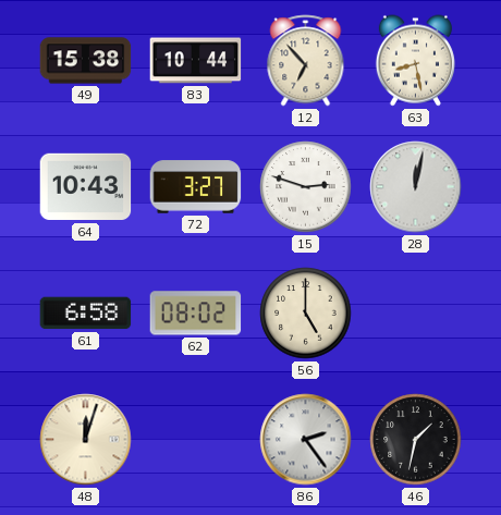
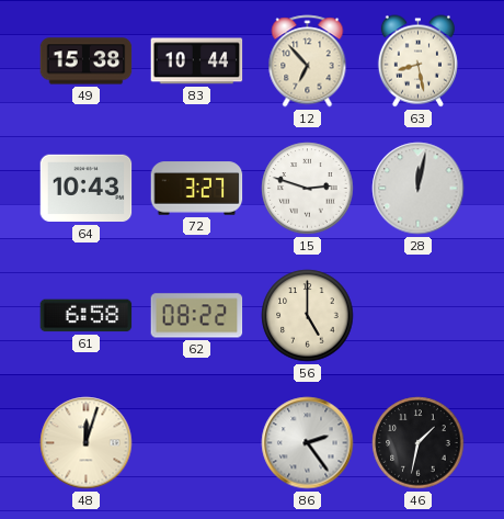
62: 08:02 -> 08:22 (197, 316)
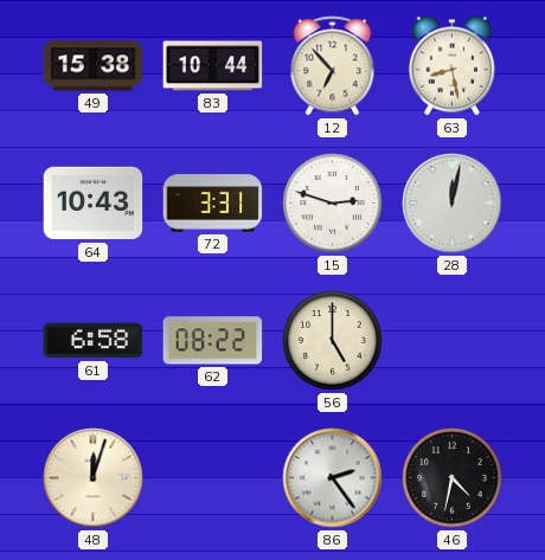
72: 3:27 -> 3:31 (213, 204)
46: 1:32 -> 4:32 (453, 478)
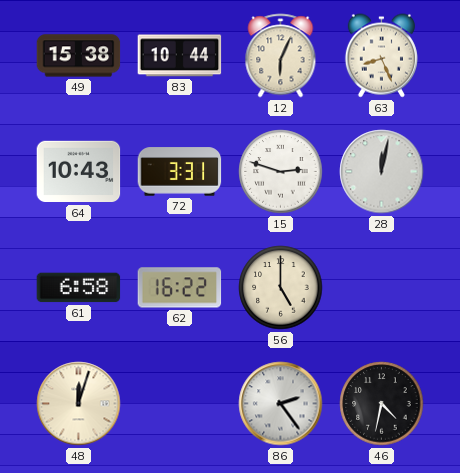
12: 6:53 -> 6:04 (281, 56)
63: 8:28 -> 8:26 (381, 56)
62: 08:22 -> 16:22 (180, 288)
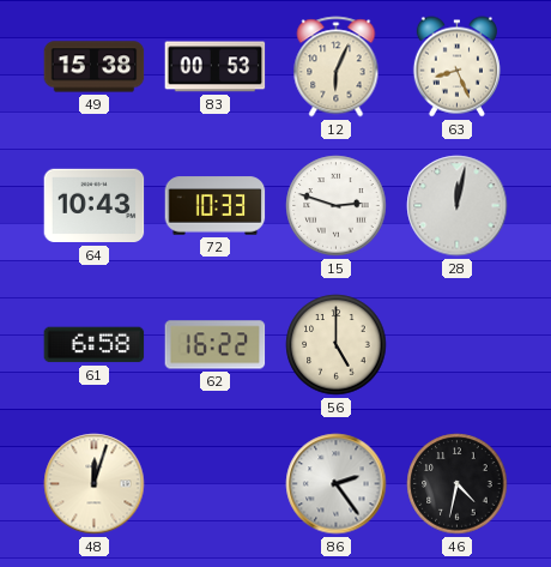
83: 10:44 -> 00:53 (216, 67)
72: 3:31 -> 10:33 (216, 206)
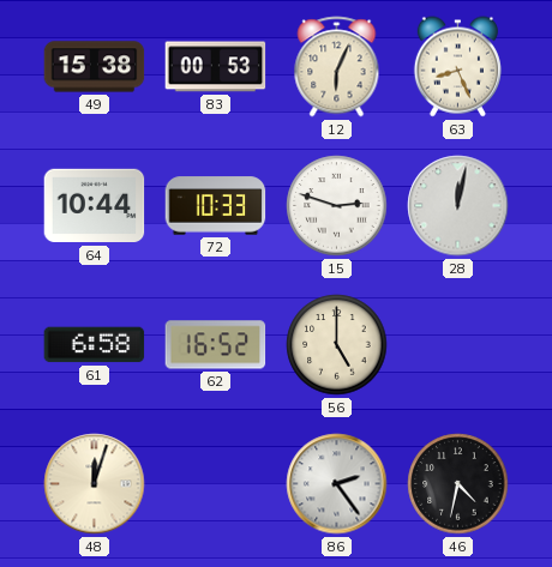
64: 10:43 -> 10:44 (95, 206)
62: 16:22 -> 16:52 (216, 345)
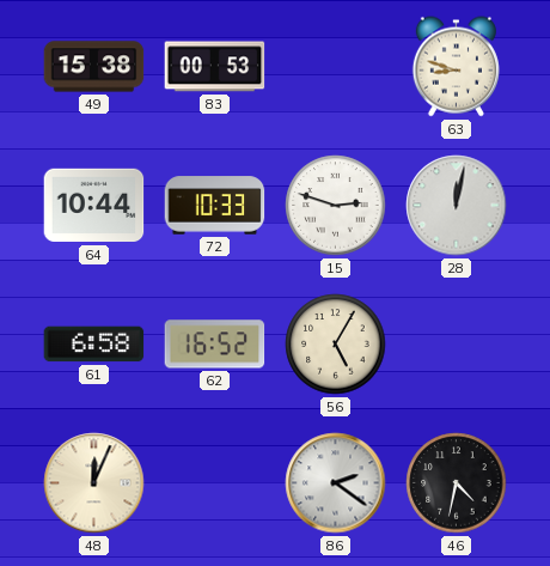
12: 6:04 -> none (337, 67)
63: 8:26 -> 8:48 (456, 67)
56: 5:00 -> 5:05 (336, 345)
48: 12:03 -> 12:04 (94, 483)
86: 2:24 -> 2:21 (336, 483)
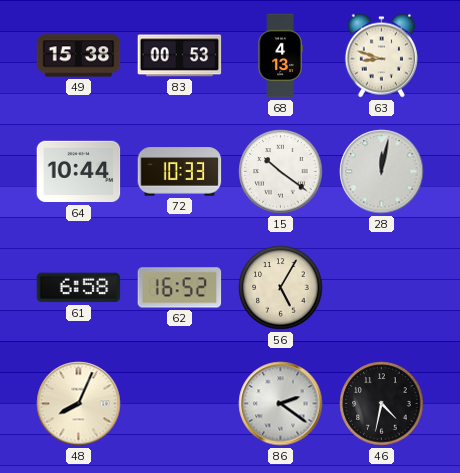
68: none -> 4:13 (280, 56)
15: 2:48 -> 10:21 (281, 172)
48: 12:04 -> 8:04 (79, 404)
